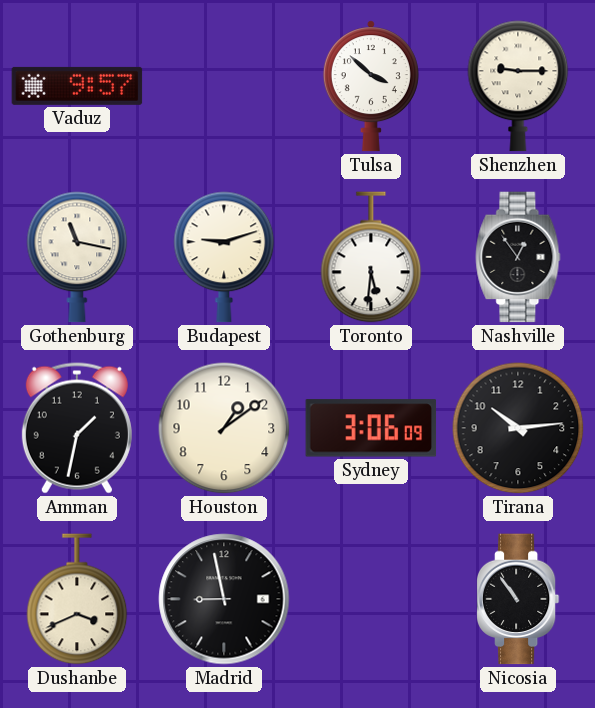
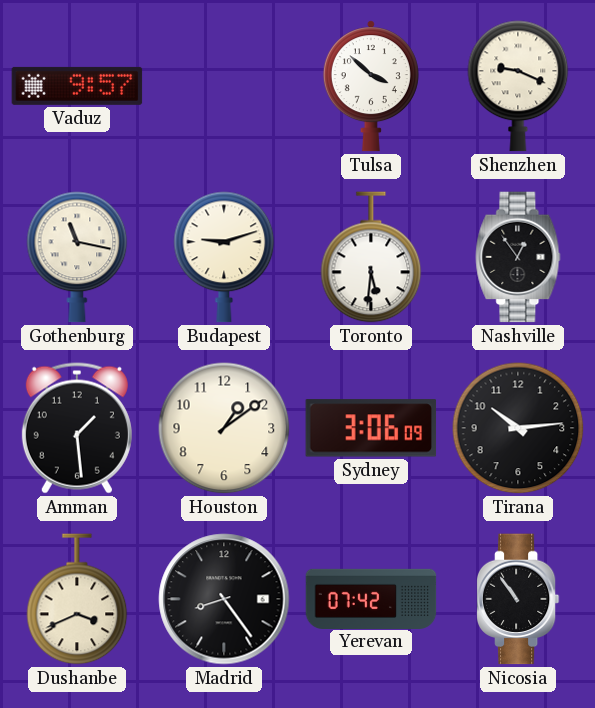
Shenzhen: 9:15 -> 9:19 (518, 86)
Amman: 1:32 -> 1:29 (77, 428)
Madrid: 8:58 -> 8:24 (224, 599)
Yerevan: none -> 07:42 (371, 598)
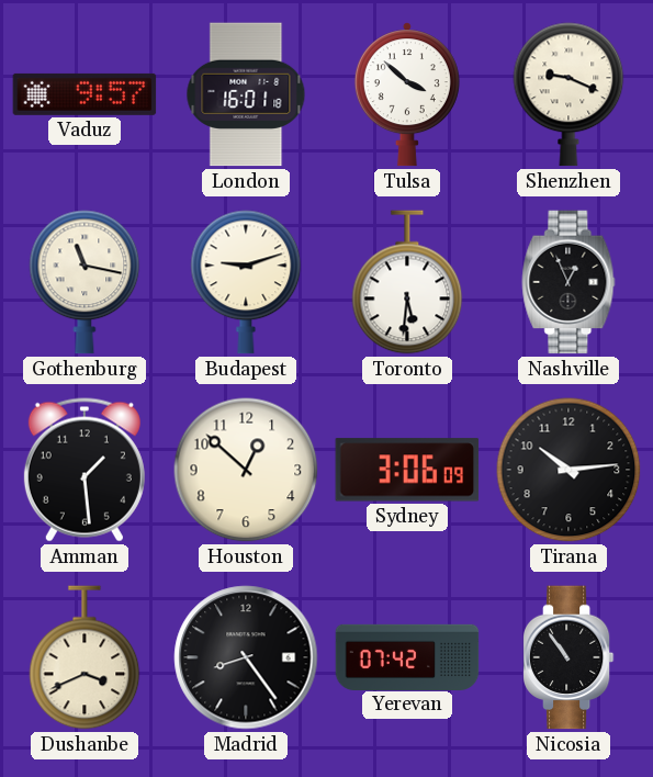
London: none -> 16:01 (246, 94)
Nashville: 12:54 -> 12:56 (568, 282)
Houston: 1:09 -> 12:52 (246, 470)
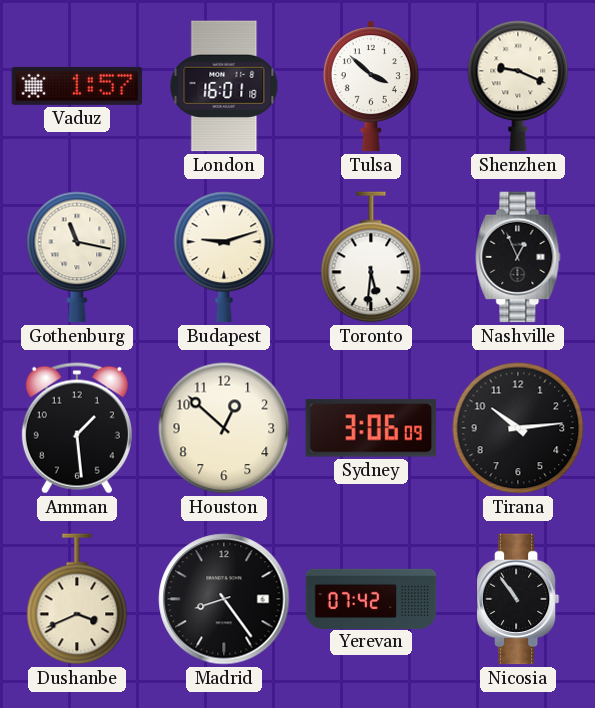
Vaduz: 9:57 -> 1:57 (77, 86)
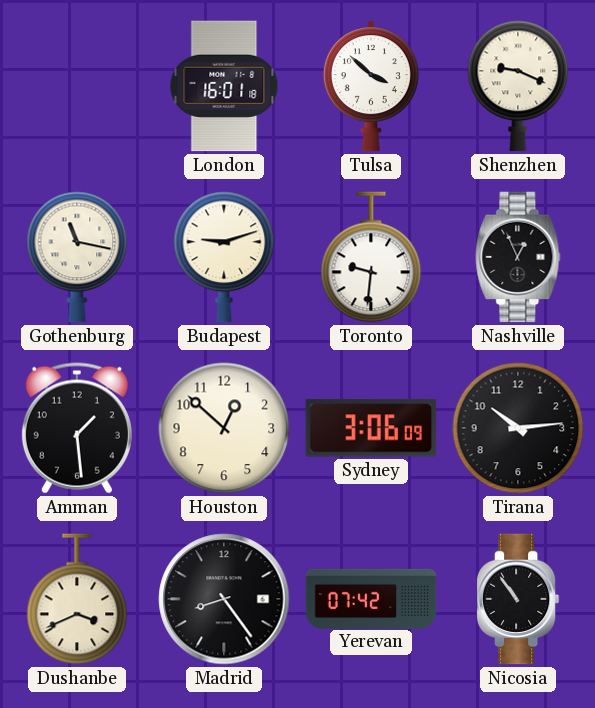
Vaduz: 1:57 -> none (77, 86)
Toronto: 5:31 -> 9:31 (371, 257)
